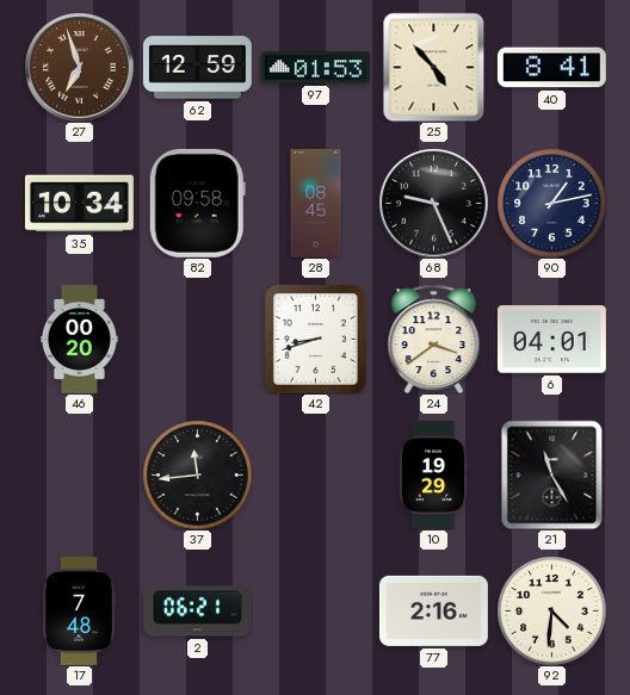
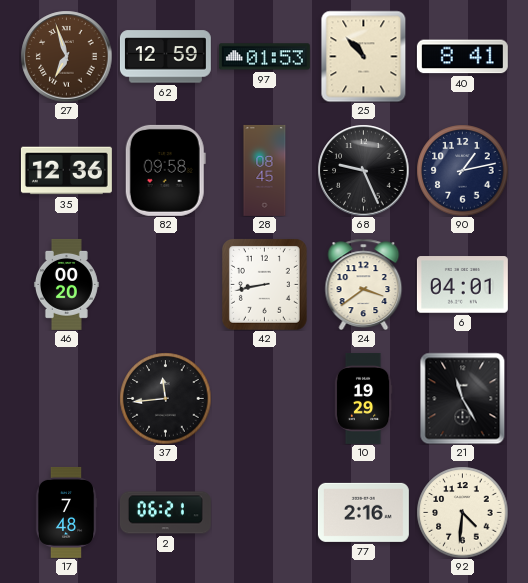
25: 4:53 -> 10:53 (364, 56)
35: 10:34 -> 12:36 (66, 171)
42: 8:42 -> 8:43 (264, 284)
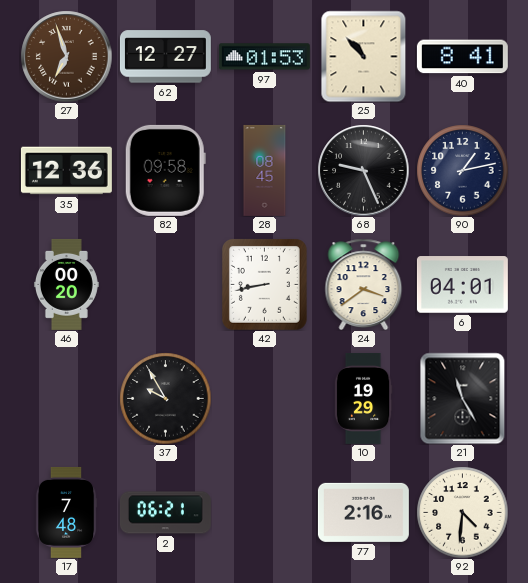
62: 12:59 -> 12:27 (165, 57)
37: 11:44 -> 9:55 (165, 398)
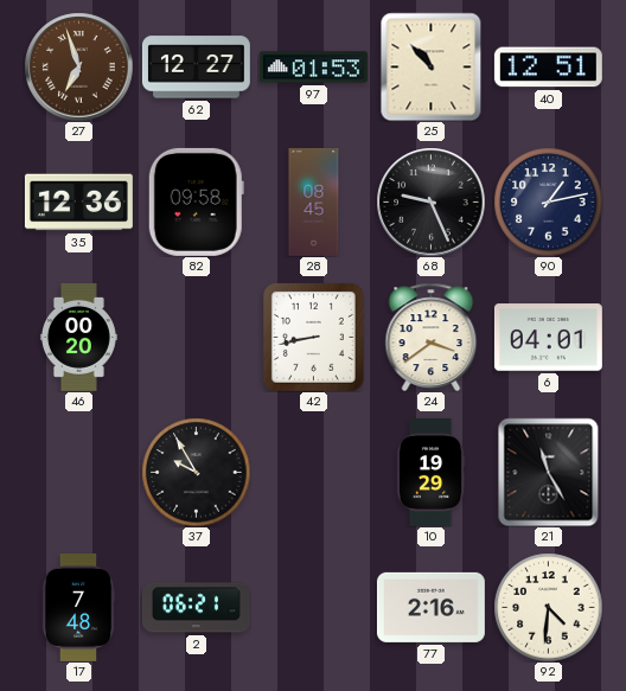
40: 8:41 -> 12:51 (548, 68)
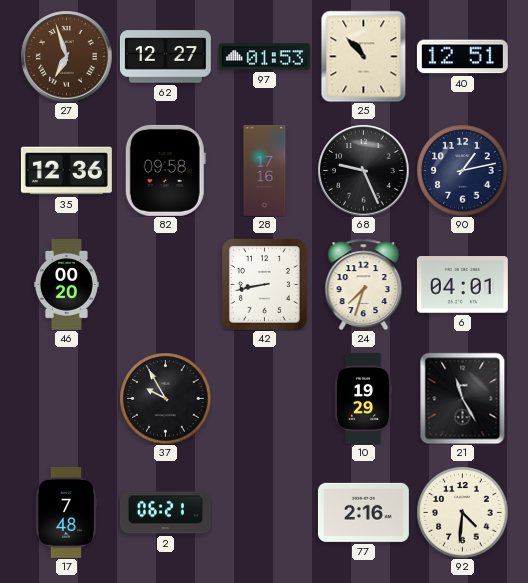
28: 08:45 -> 17:16 (265, 170)
24: 3:39 -> 7:33 (364, 284)
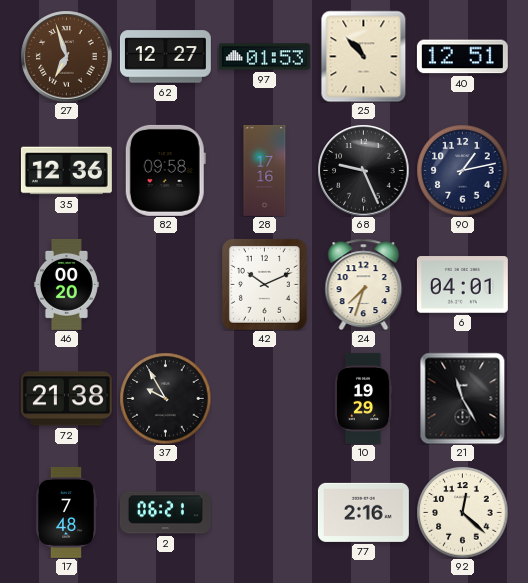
42: 8:43 -> 10:11 (264, 284)
72: none -> 21:38 (66, 399)
92: 4:31 -> 12:22 (462, 512)
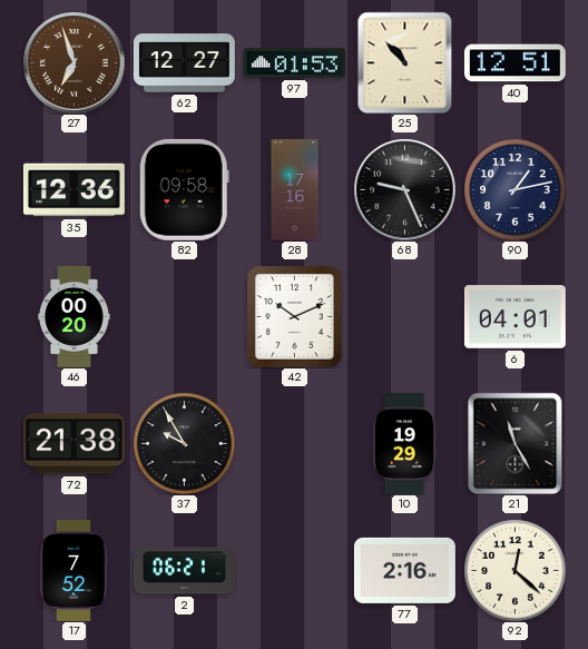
24: 7:33 -> none (364, 284)
17: 7:48 -> 7:52 (73, 570)
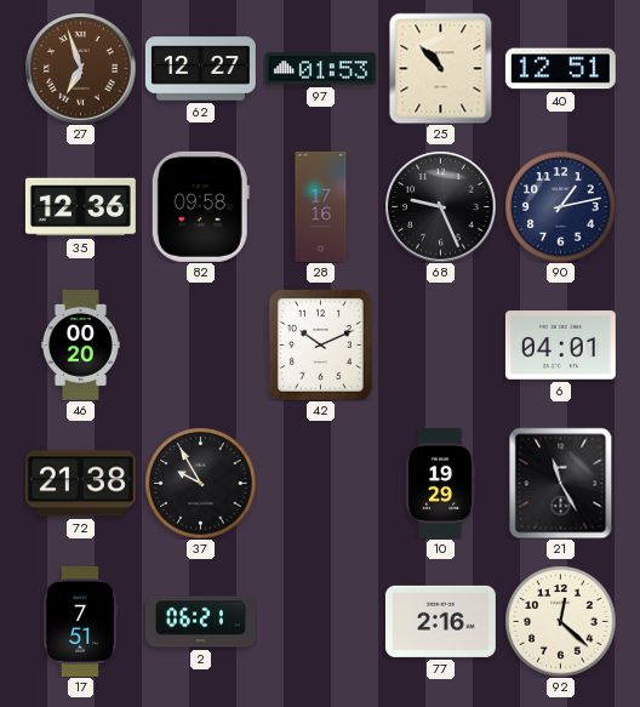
17: 7:52 -> 7:51 (80, 621)
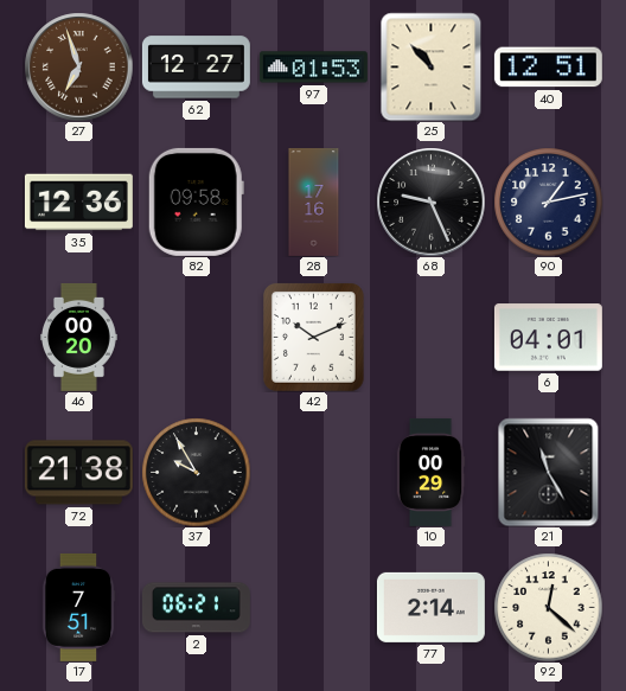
10: 19:29 -> 00:29 (430, 472)
77: 2:16 -> 2:14 (430, 607)
